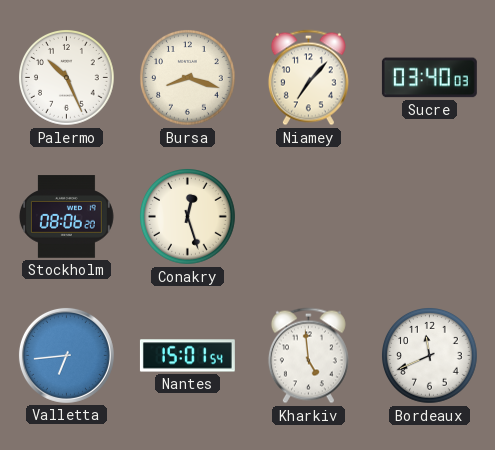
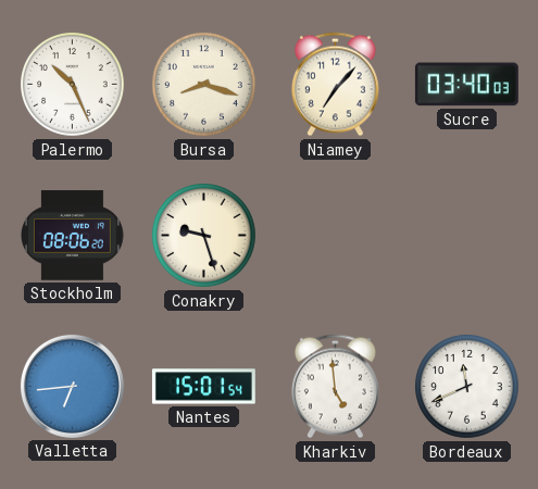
Conakry: 12:27 -> 9:27 (204, 236)
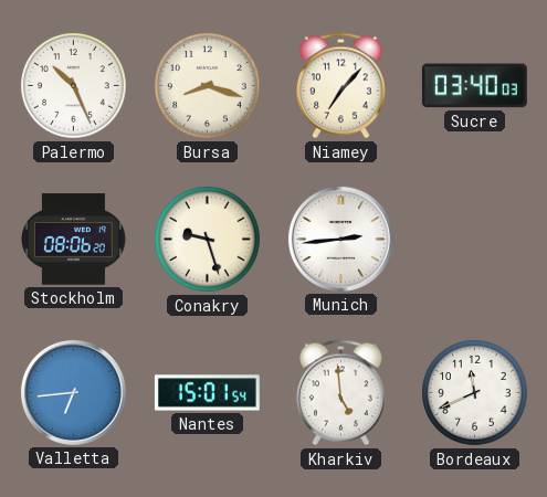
Munich: none -> 2:44 (340, 239)
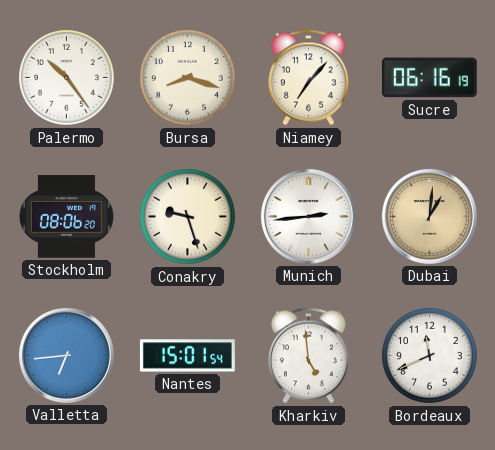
Palermo: 10:26 -> 10:24 (67, 78)
Sucre: 03:40 -> 06:16 (429, 78)
Dubai: none -> 1:01 (429, 216)
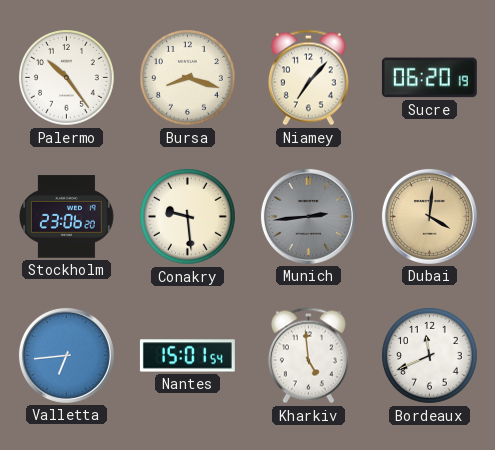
Sucre: 06:16 -> 06:20 (429, 78)
Stockholm: 08:06 -> 23:06 (66, 217)
Conakry: 9:27 -> 9:29 (188, 217)
Munich dial: white -> grey (308, 216)
Dubai: 1:01 -> 4:01 (429, 216)
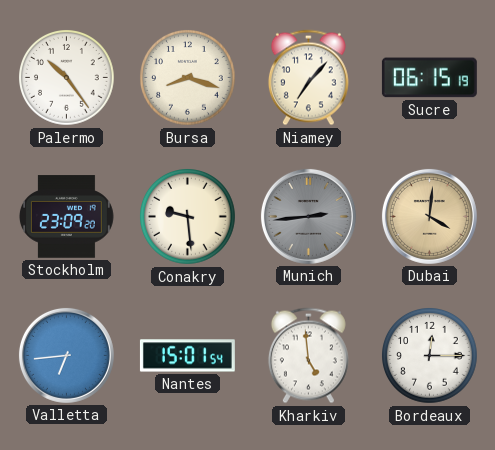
Sucre: 06:20 -> 06:15 (429, 78)
Stockholm: 23:06 -> 23:09 (66, 217)
Bordeaux: 11:41 -> 12:15 (430, 356)
